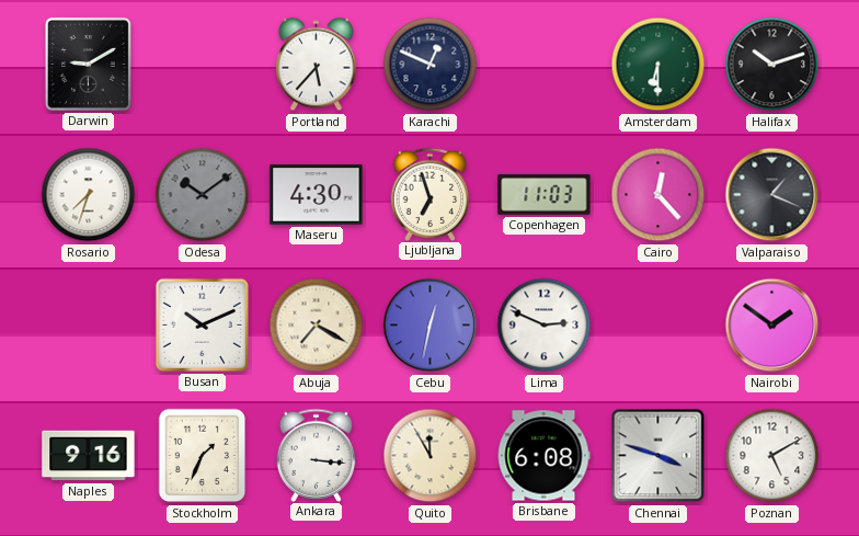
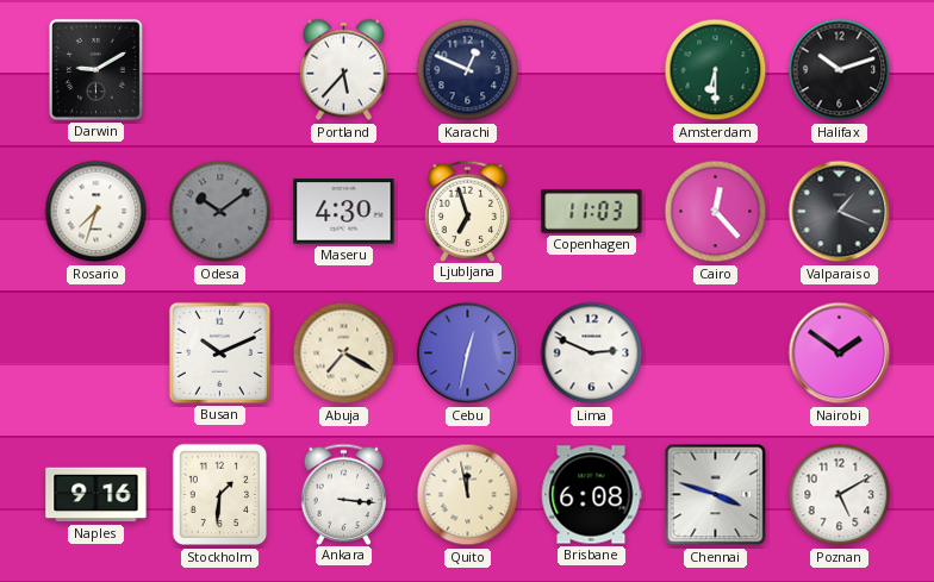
Stockholm: 1:34 -> 1:31 (220, 495)
Quito: 11:55 -> 11:58 (468, 495)
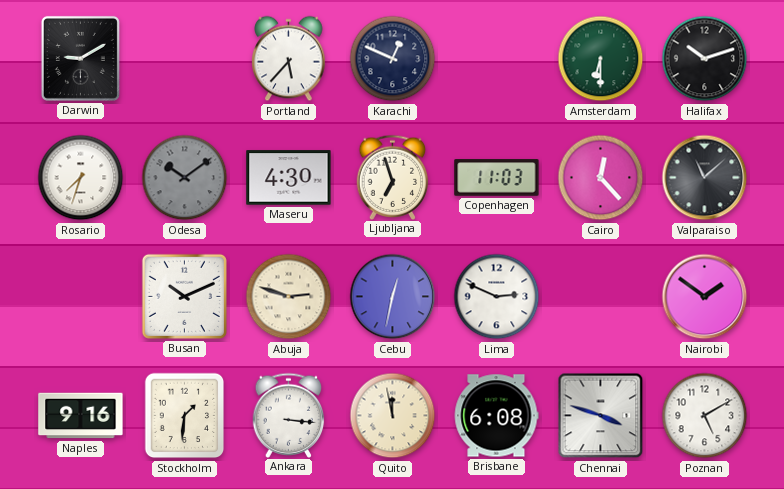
Valparaiso: 1:19 -> 11:08 (705, 178)
Abuja: 7:20 -> 2:48 (289, 297)
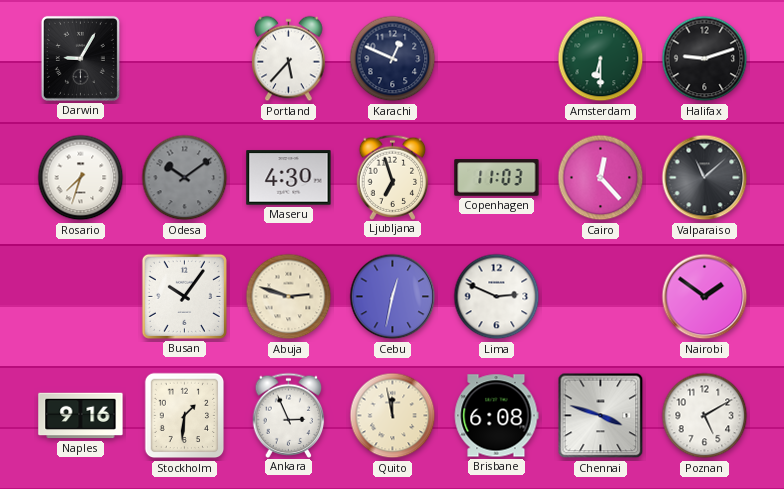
Darwin: 9:10 -> 9:05 (80, 58)
Halifax: 10:12 -> 9:12 (705, 59)
Busan: 10:11 -> 10:06 (184, 296)
Ankara: 3:16 -> 2:56 (289, 415)
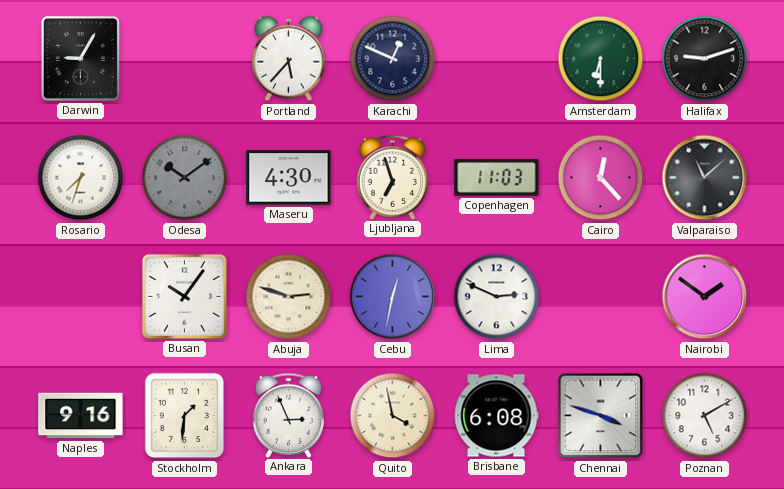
Quito: 11:58 -> 3:58 (393, 416)
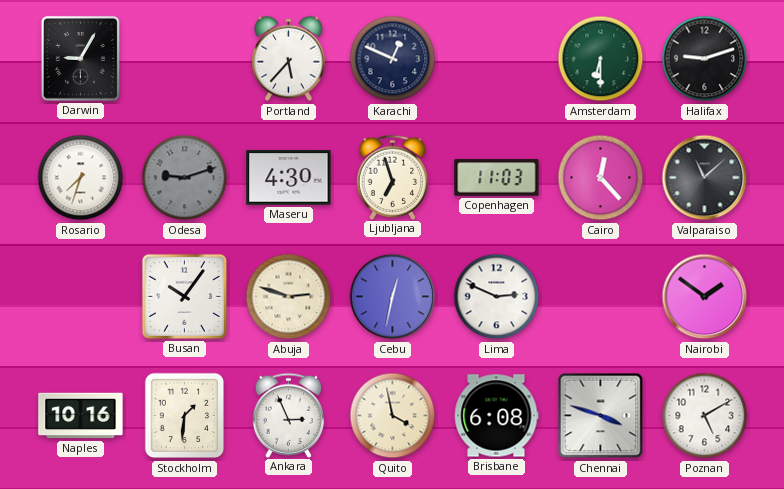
Odesa: 10:09 -> 9:12 (185, 178)
Naples: 9:16 -> 10:16 (81, 416)
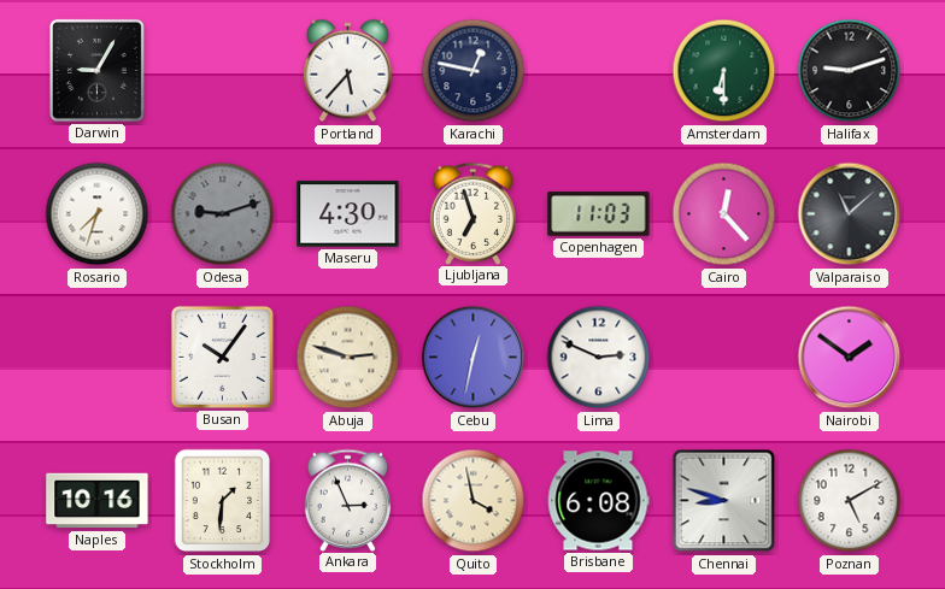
Karachi: 12:49 -> 12:47 (474, 71)
Chennai: 3:48 -> 8:48 (724, 501)
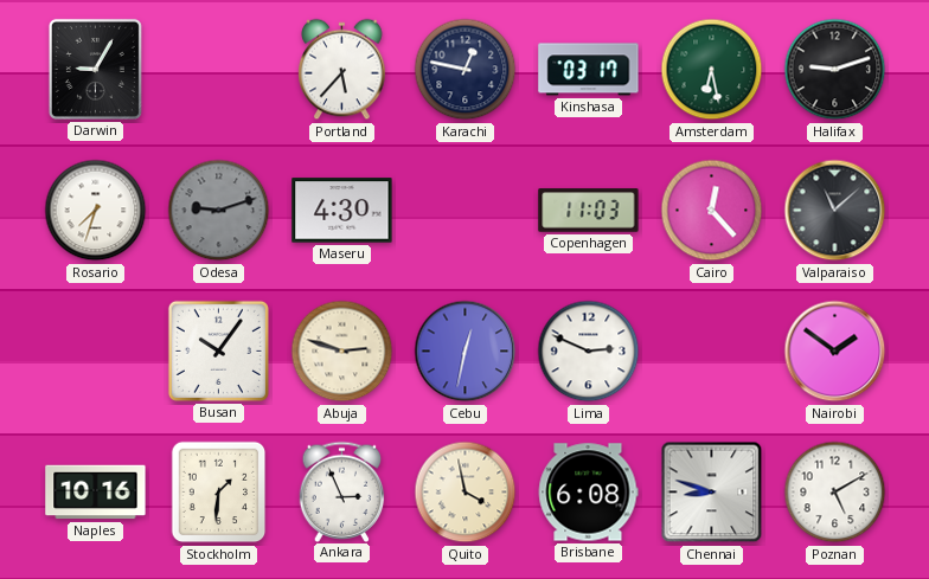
Kinshasa: none -> 03:17 (589, 70)
Amsterdam: 6:30 -> 6:28 (712, 70)
Ljubljana: 6:57 -> none (474, 213)
